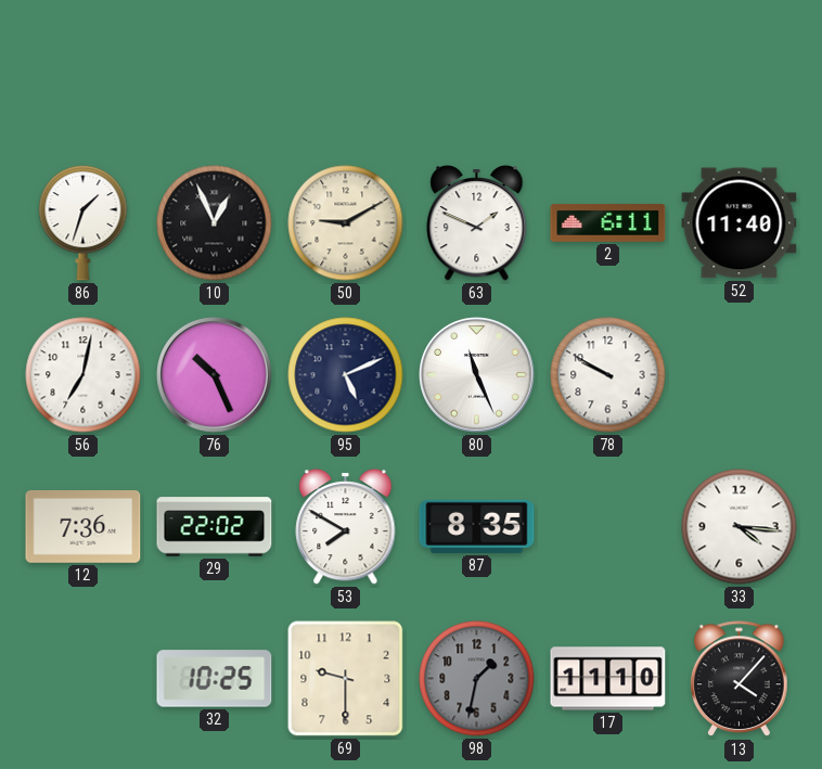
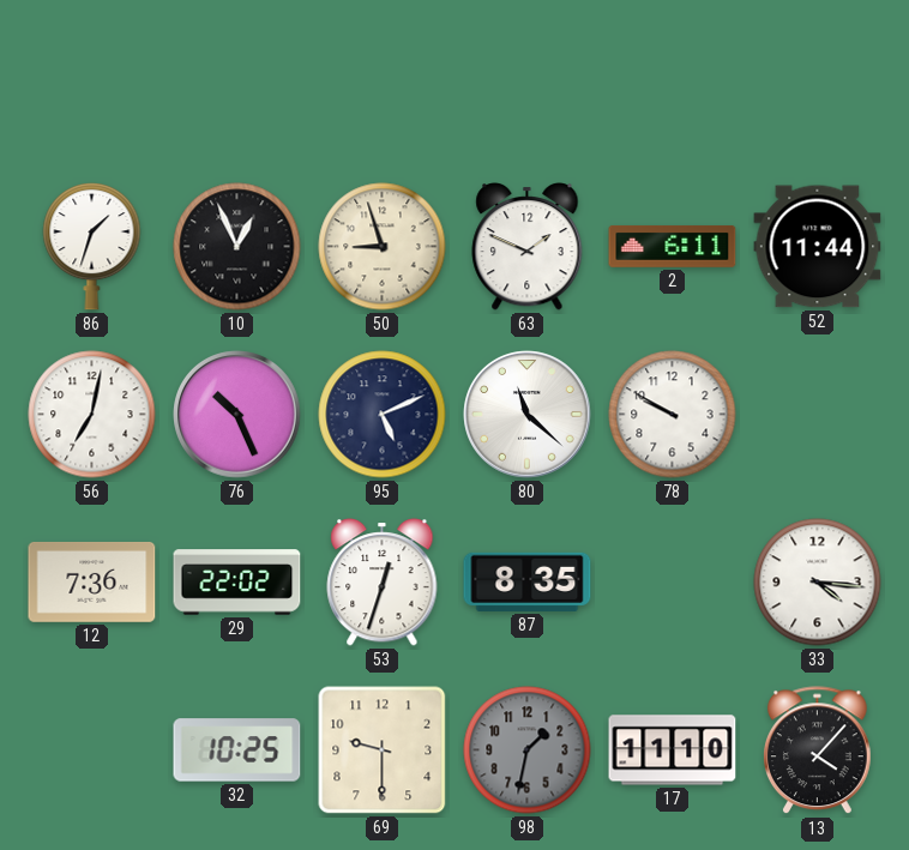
50: 9:10 -> 8:57 (383, 247)
52: 11:40 -> 11:44 (818, 247)
80: 11:26 -> 11:22 (528, 415)
53: 7:50 -> 12:33 (383, 583)
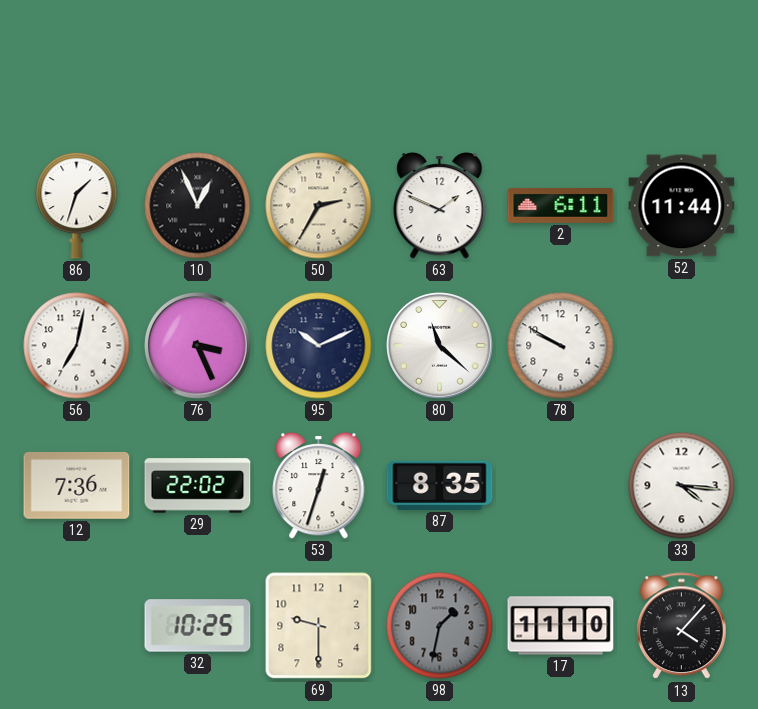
50: 8:57 -> 2:35 (319, 206)
76: 10:26 -> 3:26 (198, 346)
95: 5:11 -> 10:11 (319, 346)
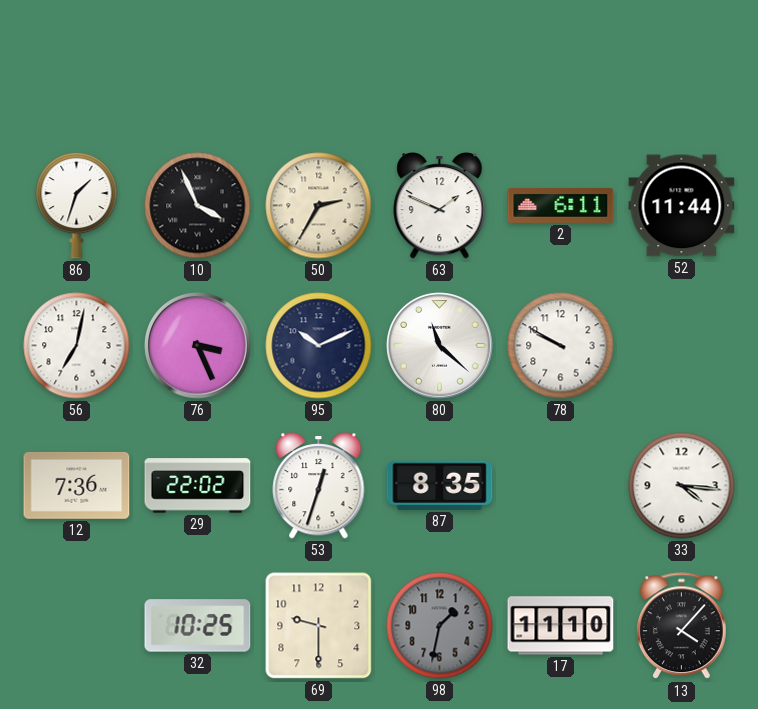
10: 12:56 -> 3:56 (198, 206)
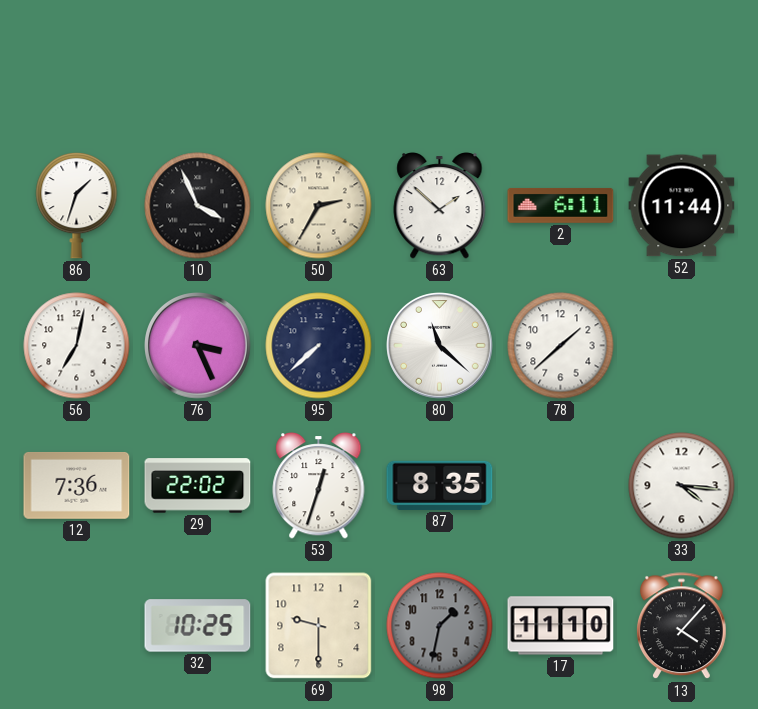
63: 1:49 -> 1:52 (440, 206)
95: 10:11 -> 7:38 (319, 346)
78: 9:50 -> 1:38 (561, 346)
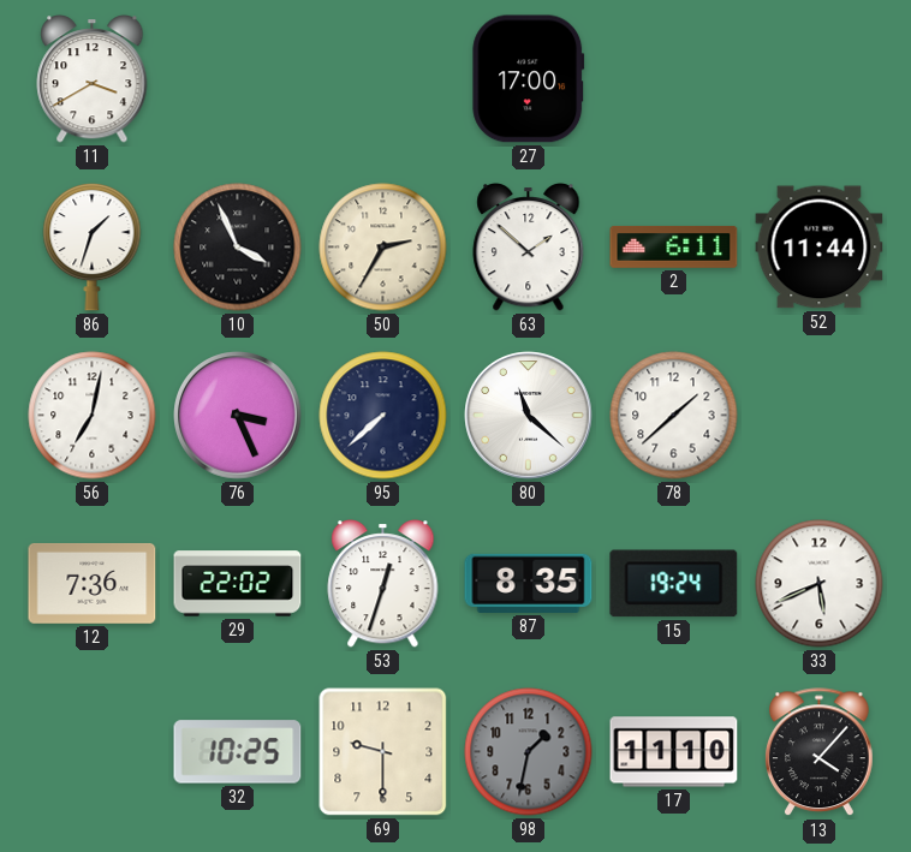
11: none -> 3:40 (93, 79)
27: none -> 17:00 (529, 79)
15: none -> 19:24 (674, 584)
33: 4:16 -> 5:41 (820, 584)
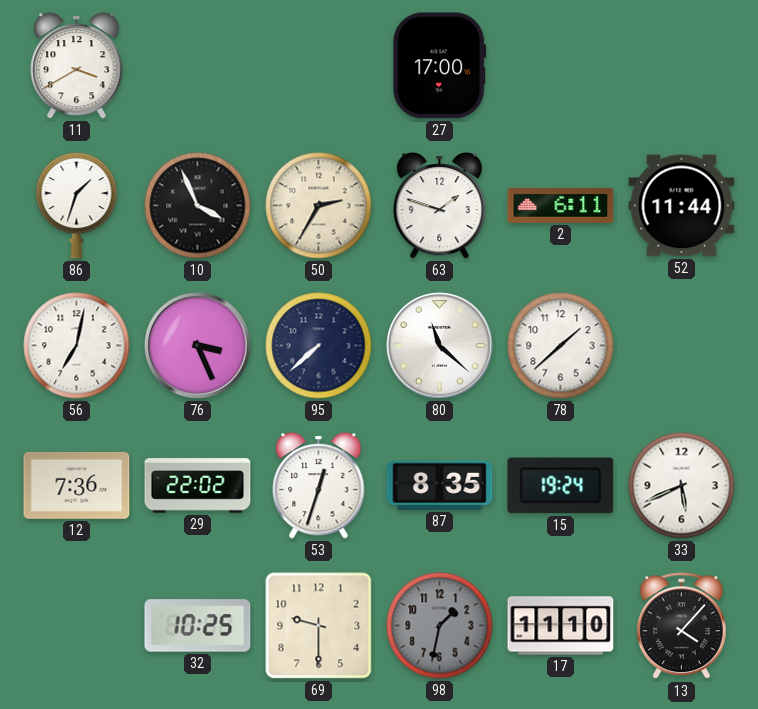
63: 1:52 -> 1:48 (440, 206)
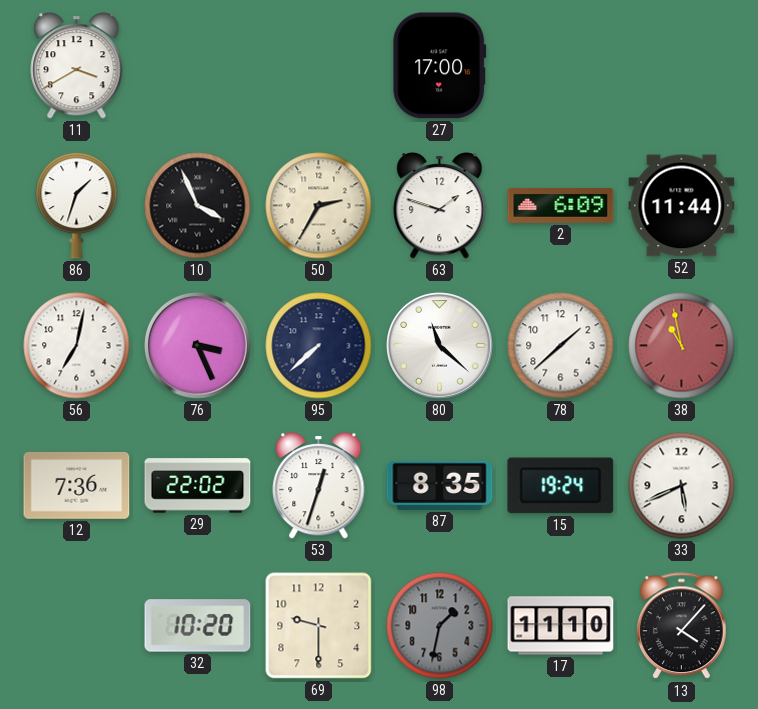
2: 6:11 -> 6:09 (561, 206)
38: none -> 10:58 (682, 346)
32: 10:25 -> 10:20 (198, 626)
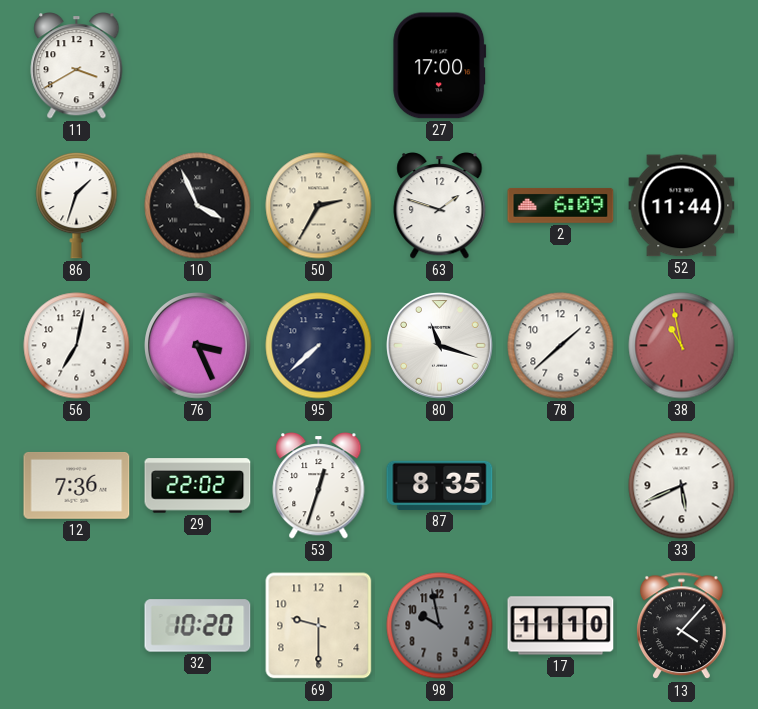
80: 11:22 -> 11:18 (440, 346)
15: 19:24 -> none (561, 486)
98: 1:32 -> 9:58 (440, 626)
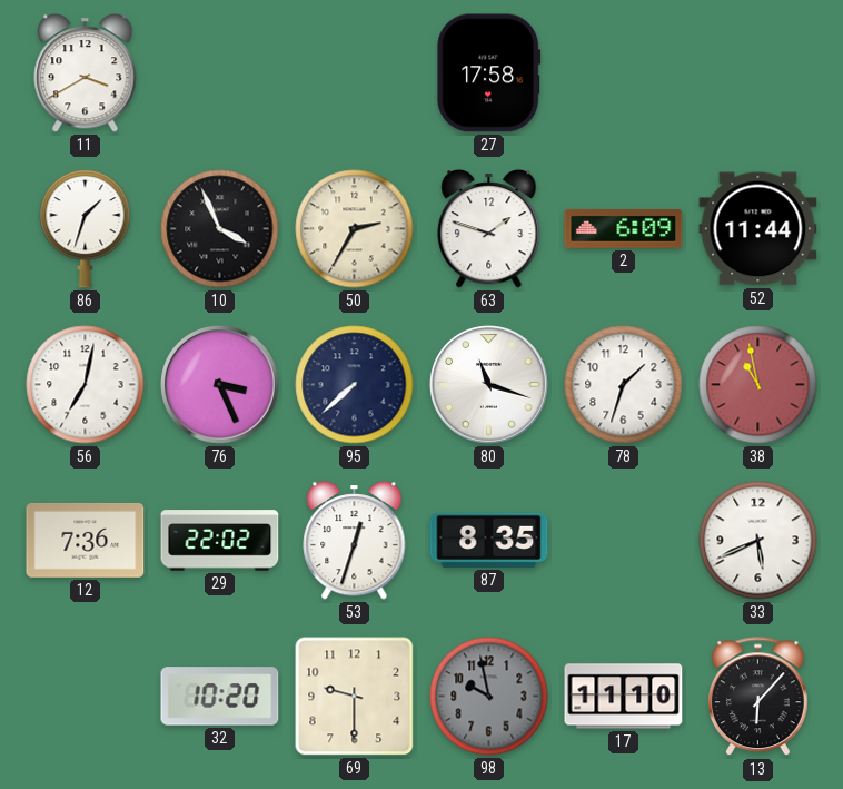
27: 17:00 -> 17:58 (489, 73)
78: 1:38 -> 1:33 (624, 385)
13: 4:07 -> 6:07 (757, 697)
